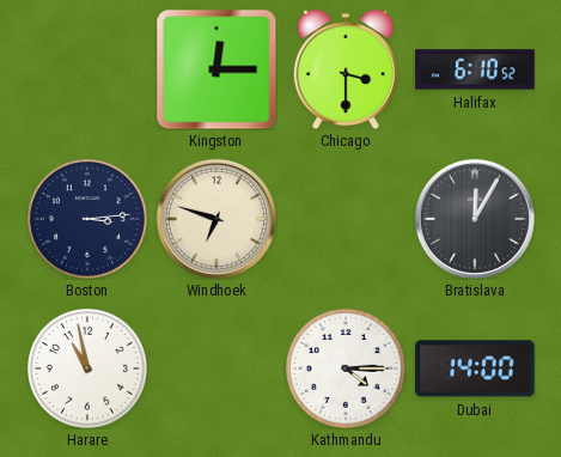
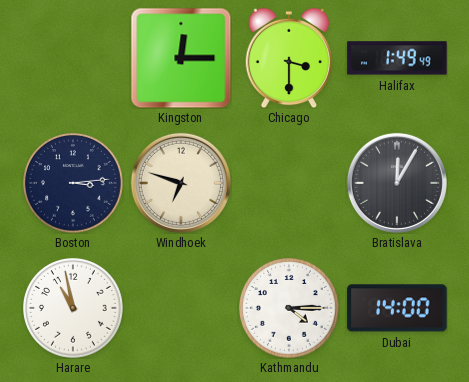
Halifax: 6:10 -> 1:49 (397, 58)
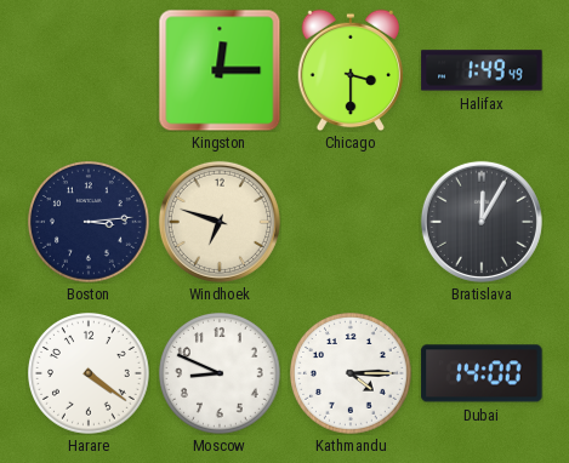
Harare: 10:58 -> 4:21 (90, 375)
Moscow: none -> 8:49 (221, 375)
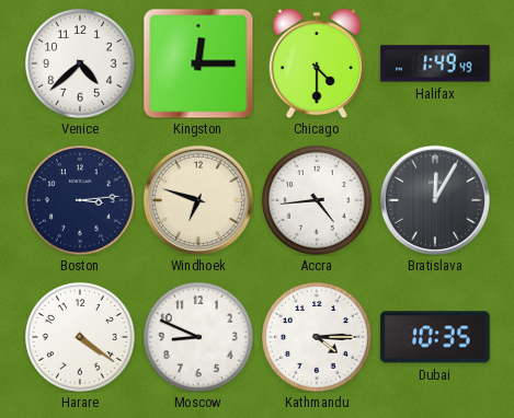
Venice: none -> 4:38 (81, 65)
Chicago: 3:30 -> 4:30 (316, 63)
Accra: none -> 4:44 (318, 201)
Dubai: 14:00 -> 10:35 (435, 337)
